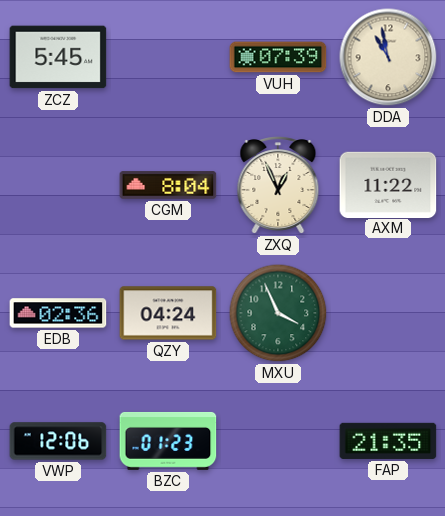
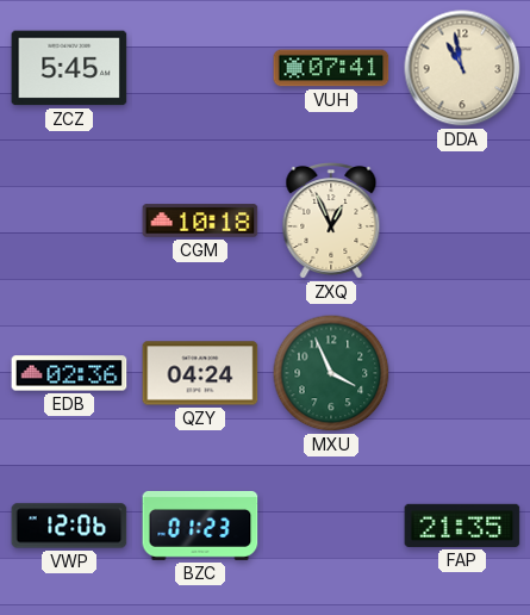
VUH: 07:39 -> 07:41 (331, 68)
CGM: 8:04 -> 10:18 (200, 220)
AXM: 11:22 -> none (388, 184)
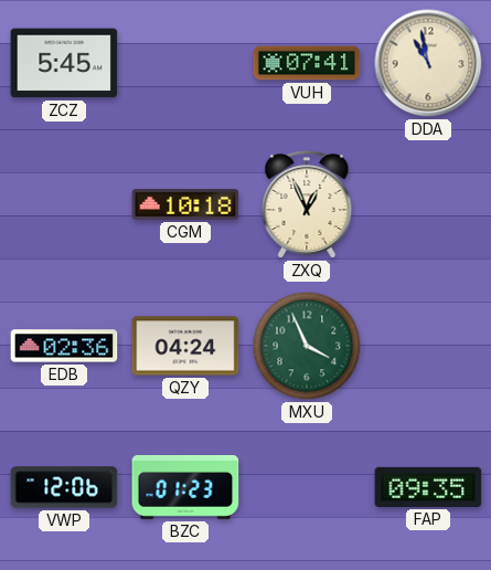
FAP: 21:35 -> 09:35 (428, 487)
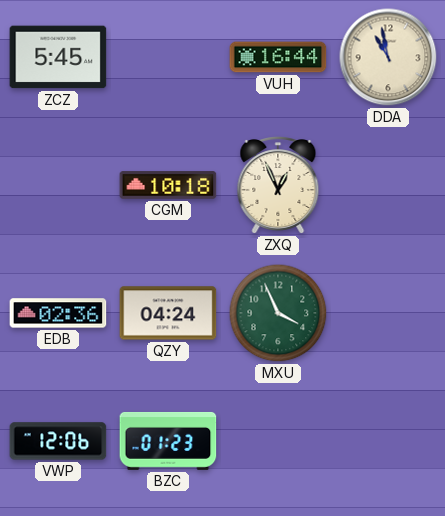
VUH: 07:41 -> 16:44 (278, 57)
FAP: 09:35 -> none (428, 487)
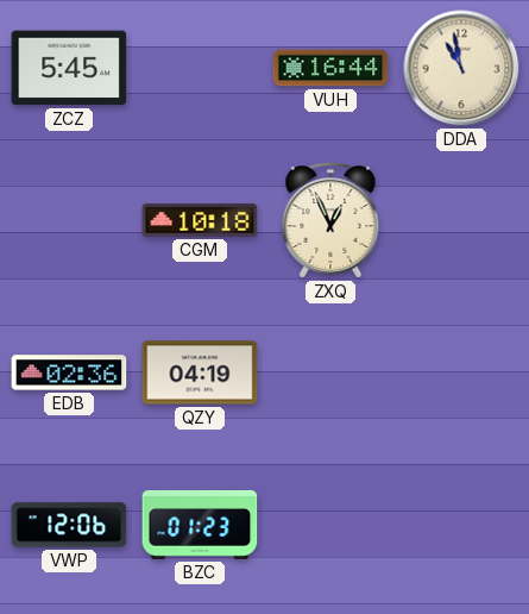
QZY: 04:24 -> 04:19 (200, 372)
MXU: 3:56 -> none (278, 313)
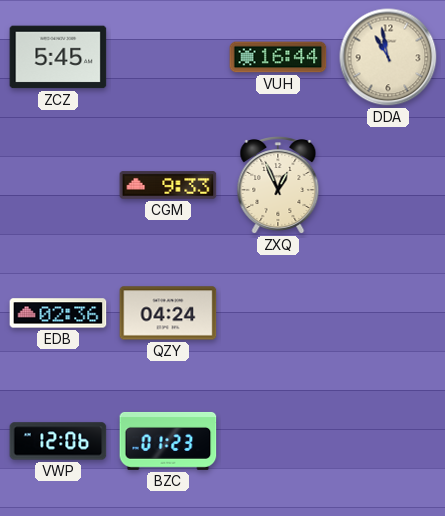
CGM: 10:18 -> 9:33 (168, 185)
QZY: 04:19 -> 04:24 (168, 313)
